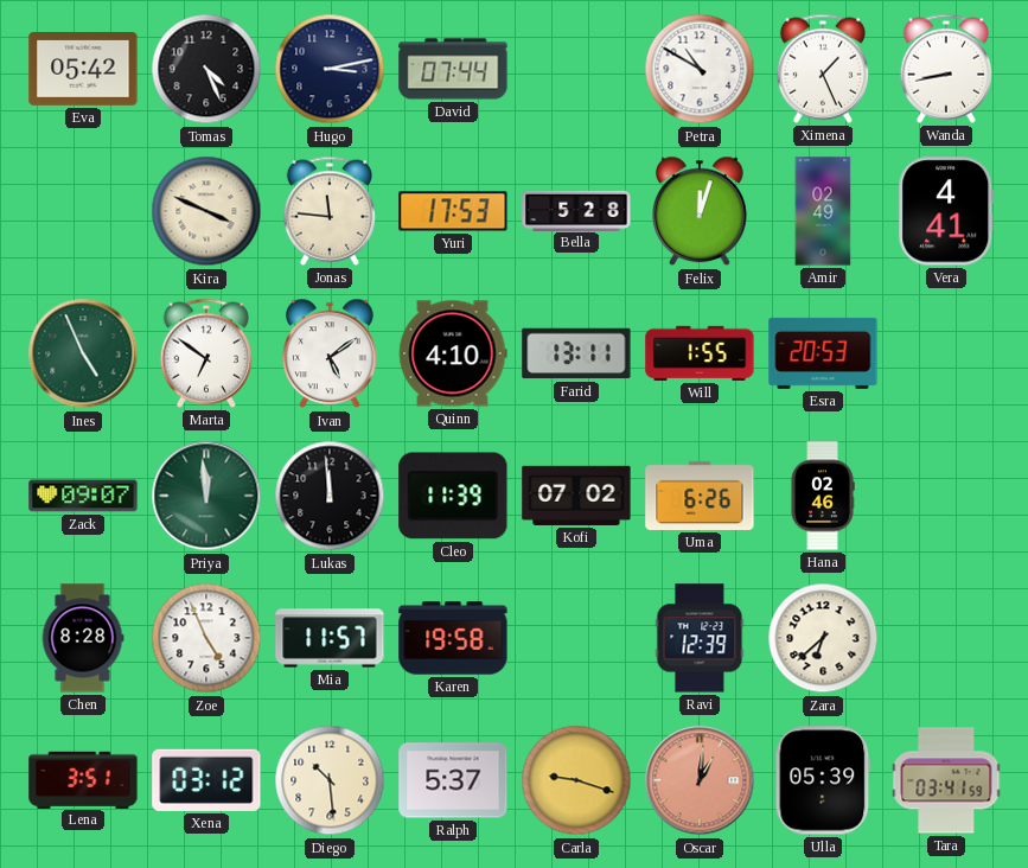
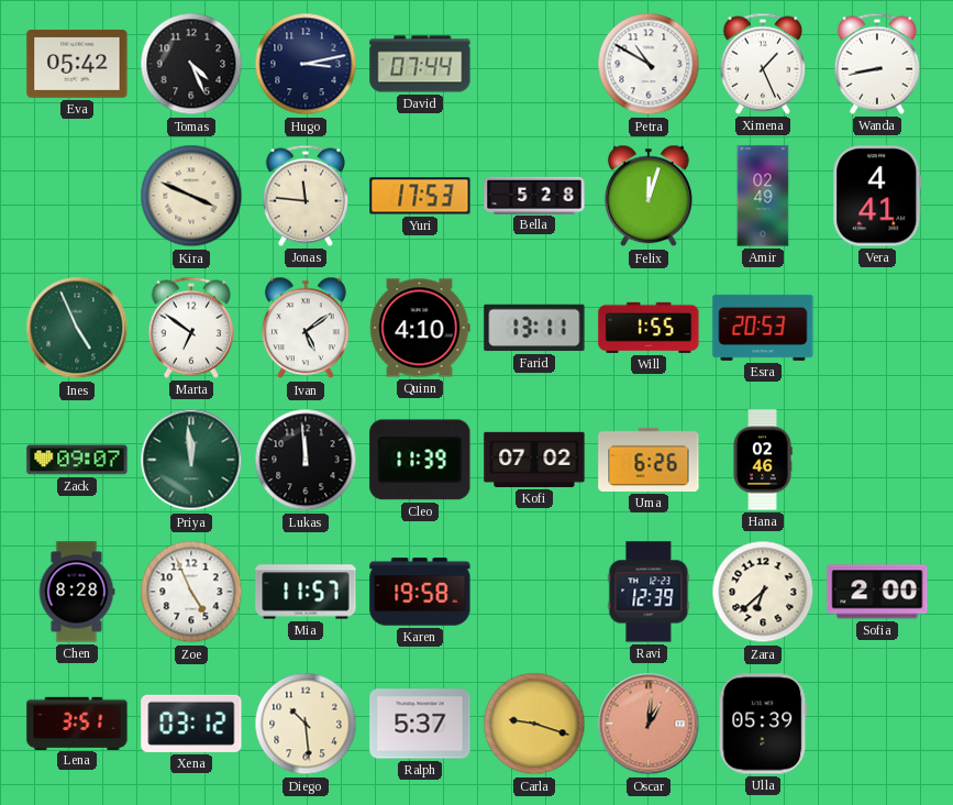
Sofia: none -> 2:00 (877, 592)
Tara: 03:41 -> none (946, 780)
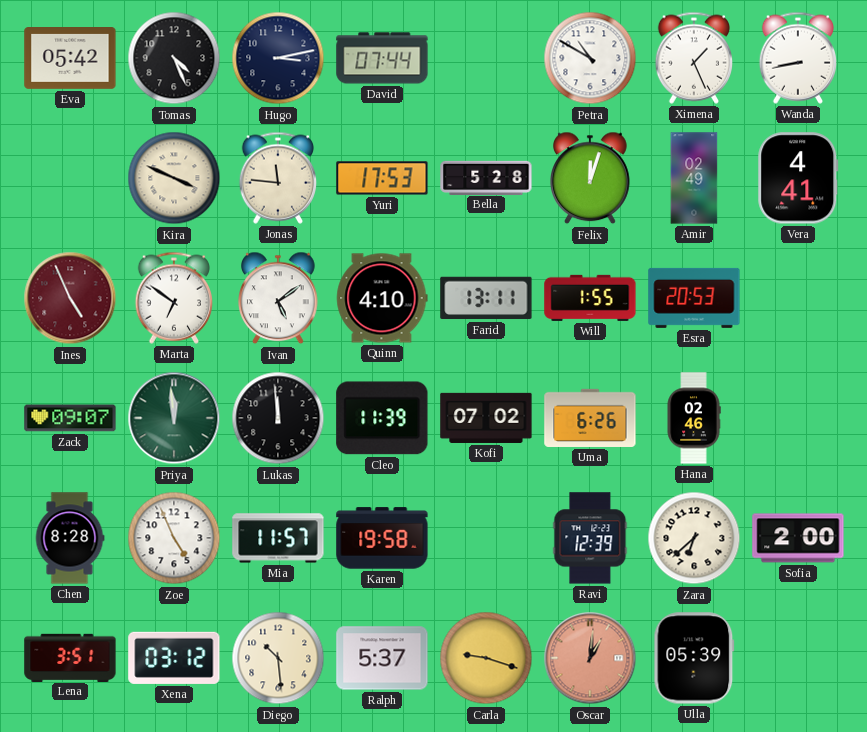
Ines dial: green -> burgundy (70, 298)
